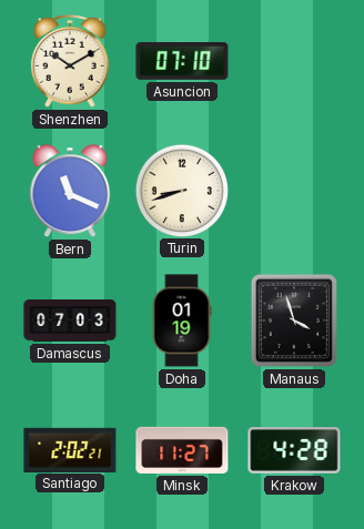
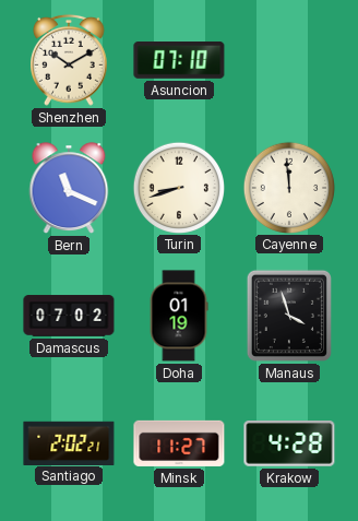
Cayenne: none -> 11:59 (288, 187)
Damascus: 07:03 -> 07:02 (69, 316)
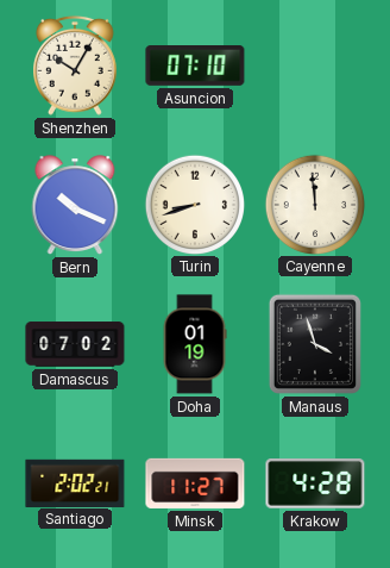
Shenzhen: 10:10 -> 10:05 (76, 65)
Bern: 11:19 -> 10:19 (75, 205)
